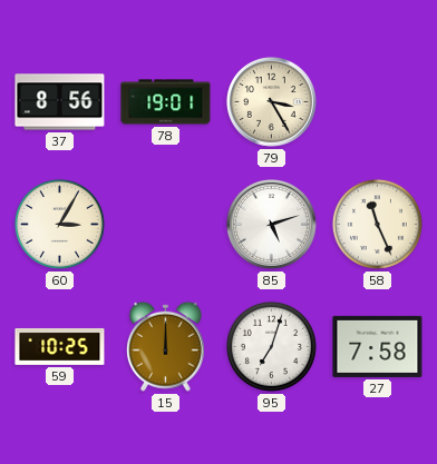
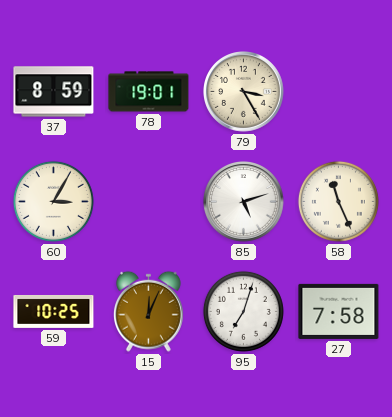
37: 8:56 -> 8:59 (54, 92)
15: 12:00 -> 12:04 (148, 311)
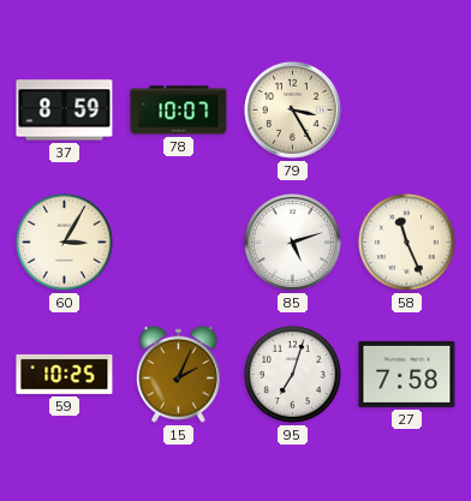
78: 19:01 -> 10:07 (179, 111)
15: 12:04 -> 2:04 (178, 374)
